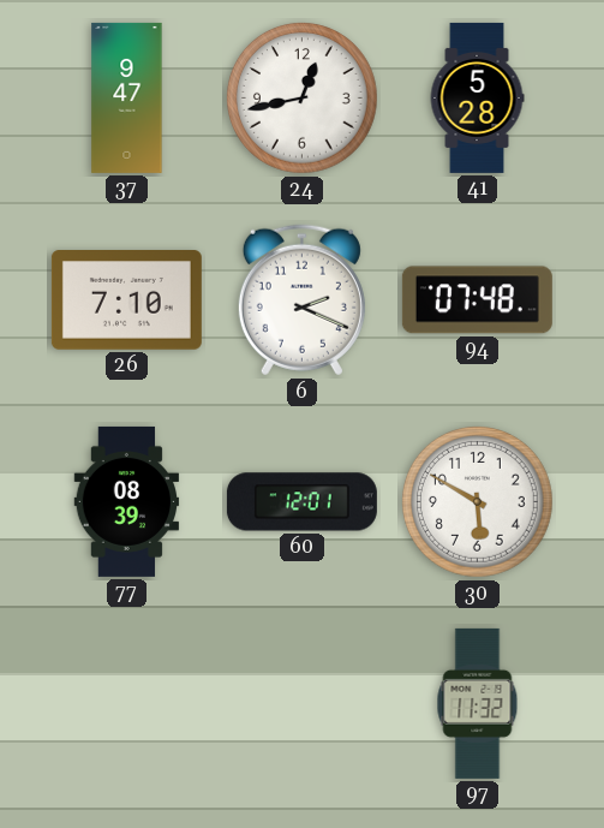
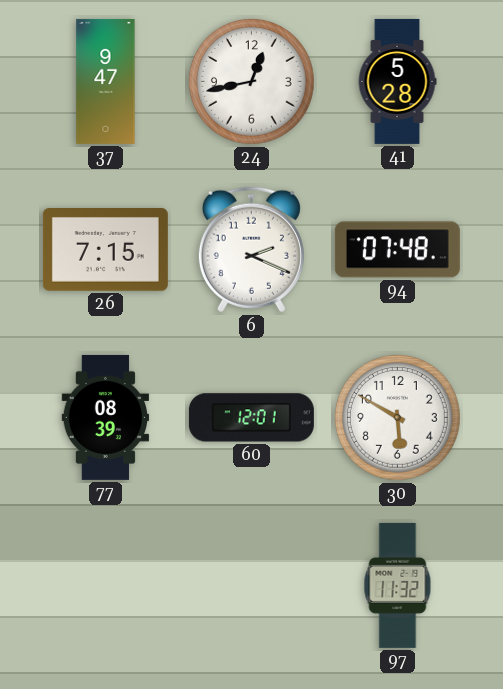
26: 7:10 -> 7:15 (105, 250)
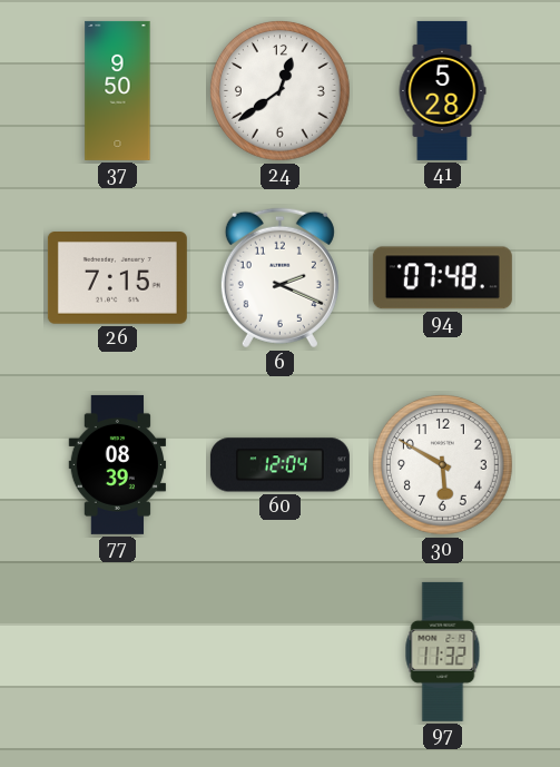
37: 9:47 -> 9:50 (118, 90)
24: 12:43 -> 12:39 (281, 91)
60: 12:01 -> 12:04 (279, 465)
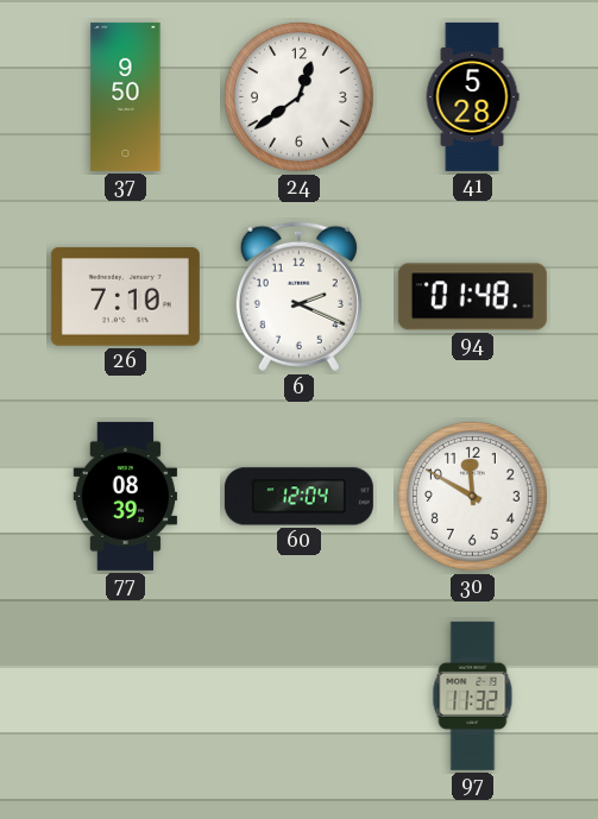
26: 7:15 -> 7:10 (125, 297)
94: 07:48 -> 01:48 (472, 297)
30: 5:50 -> 11:50 (473, 497)
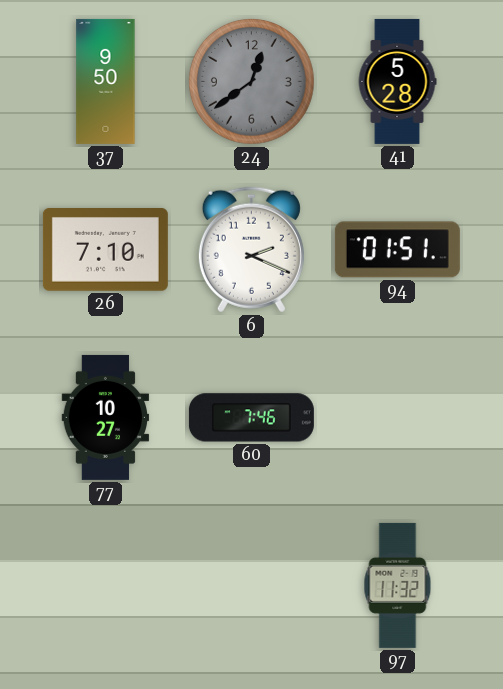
24 dial: white -> grey (252, 82)
94: 01:48 -> 01:51 (397, 250)
77: 08:39 -> 10:27 (106, 417)
60: 12:04 -> 7:46 (251, 418)
30: 11:50 -> none (473, 497)
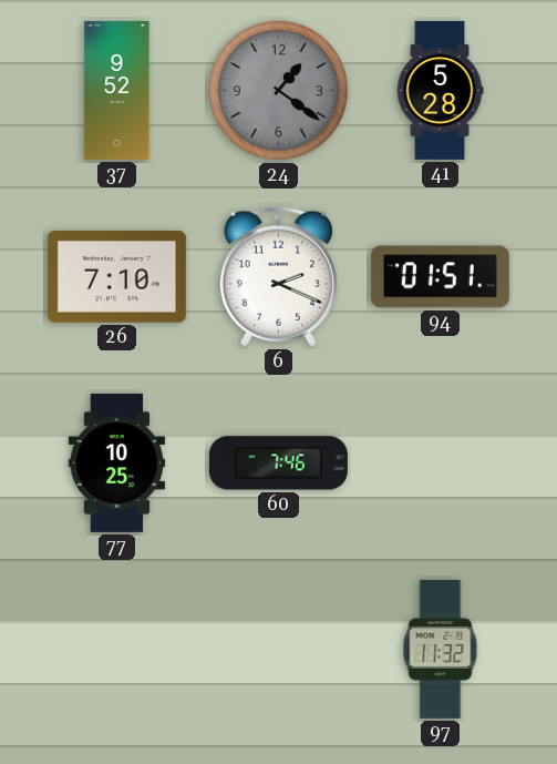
37: 9:50 -> 9:52 (117, 90)
24: 12:39 -> 1:21 (279, 91)
77: 10:27 -> 10:25 (117, 462)
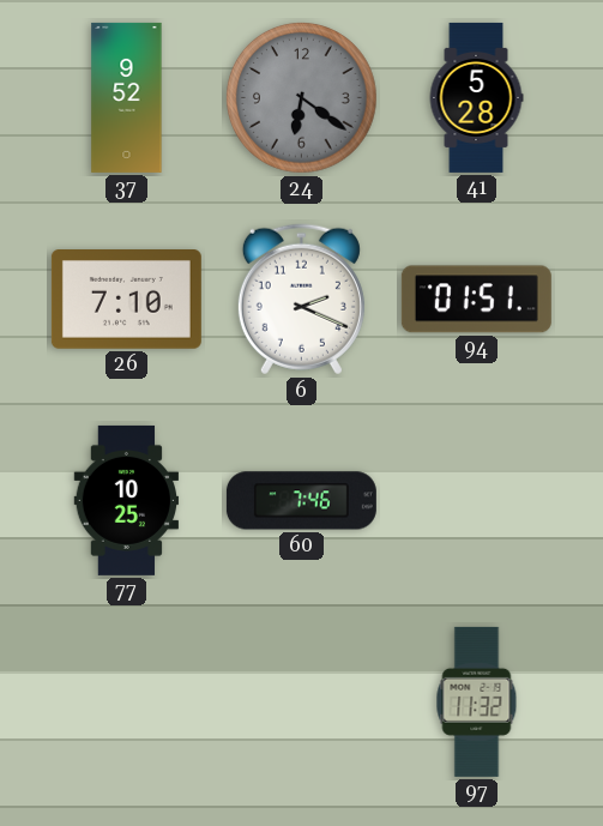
24: 1:21 -> 6:21 (302, 98)
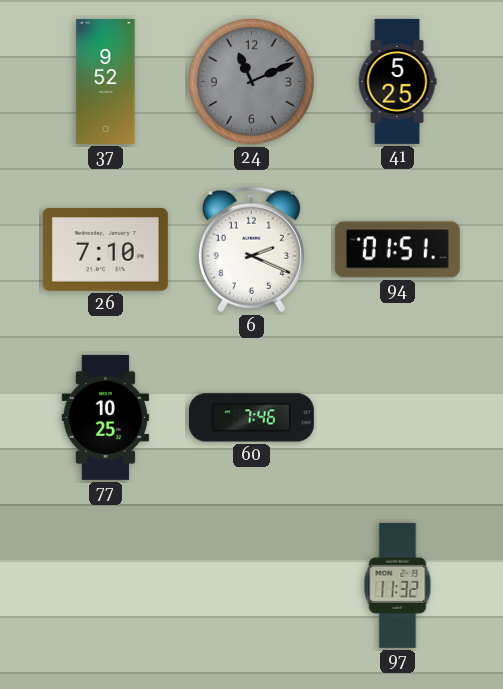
24: 6:21 -> 11:11 (252, 82)
41: 5:28 -> 5:25 (397, 81)
